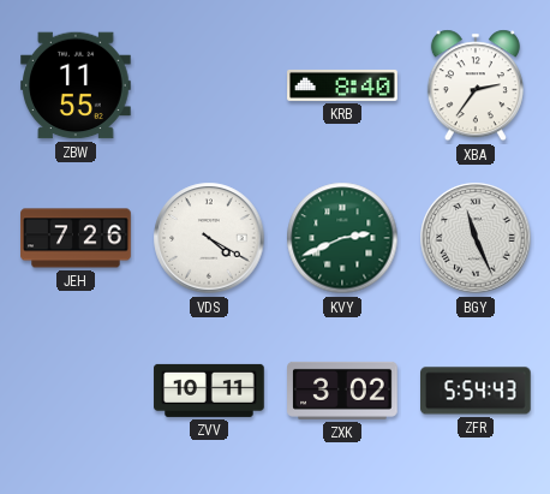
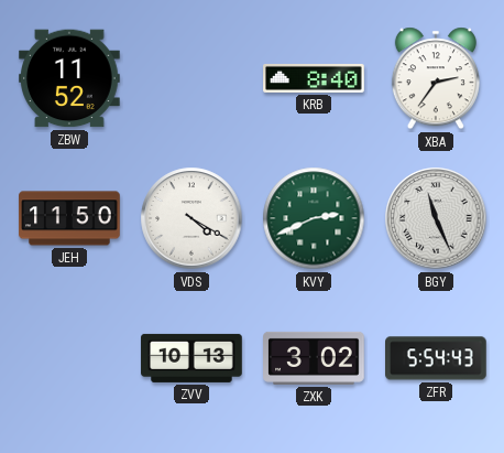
ZBW: 11:55 -> 11:52 (70, 78)
JEH: 7:26 -> 11:50 (69, 218)
ZVV: 10:11 -> 10:13 (191, 358)
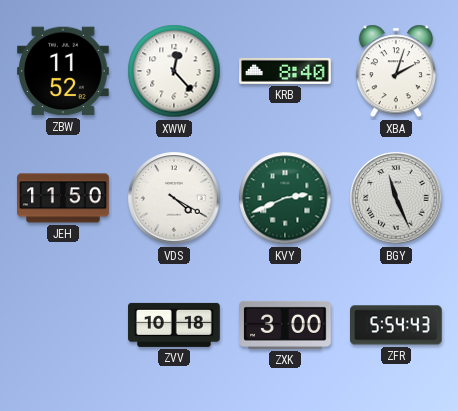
XWW: none -> 12:23 (174, 71)
XBA: 2:36 -> 2:03 (396, 71)
ZVV: 10:13 -> 10:18 (174, 325)
ZXK: 3:02 -> 3:00 (285, 325)
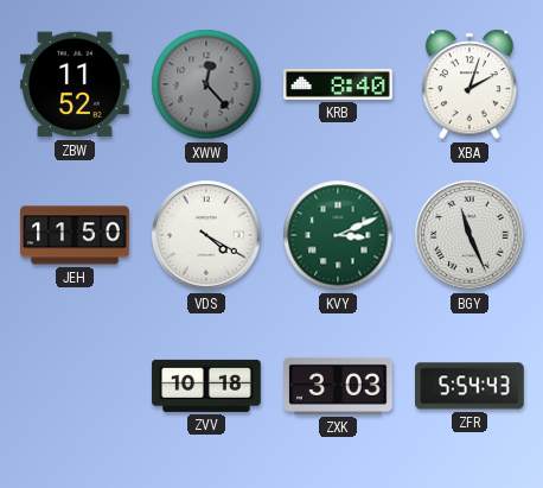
XWW dial: white -> grey (206, 84)
KVY: 2:41 -> 3:11 (338, 235)
ZXK: 3:00 -> 3:03 (338, 386)
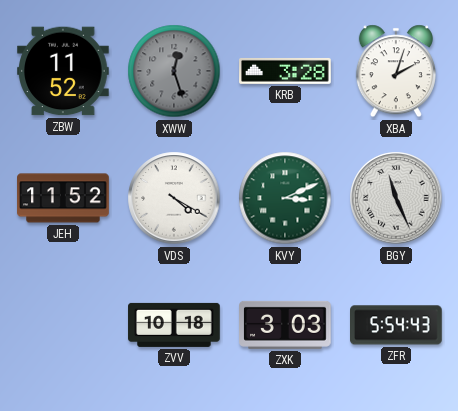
XWW: 12:23 -> 12:27 (174, 71)
KRB: 8:40 -> 3:28 (285, 71)
JEH: 11:50 -> 11:52 (63, 198)
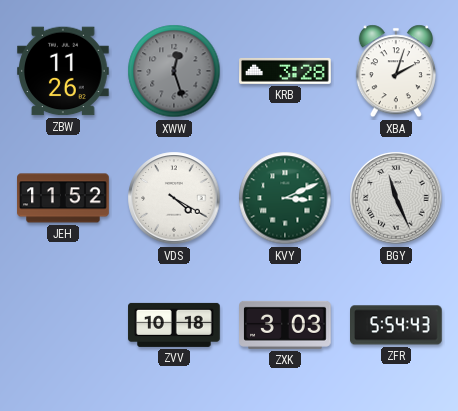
ZBW: 11:52 -> 11:26 (64, 71)
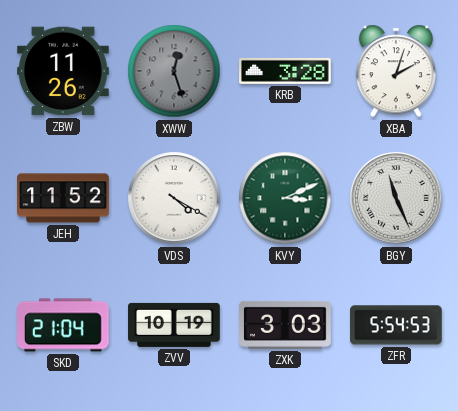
SKD: none -> 21:04 (64, 325)
ZVV: 10:18 -> 10:19 (174, 325)
ZFR: 5:54:43 -> 5:54:53 (397, 325)
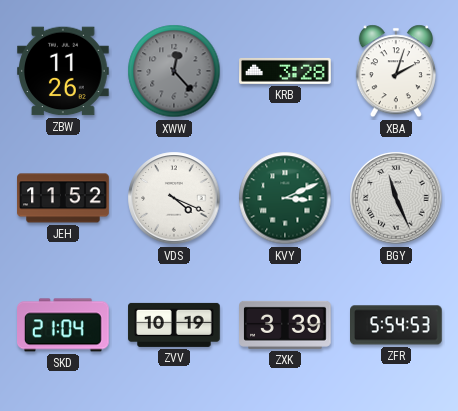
XWW: 12:27 -> 12:23 (174, 71)
VDS: 4:20 -> 4:19 (174, 198)
ZXK: 3:03 -> 3:39 (285, 325)
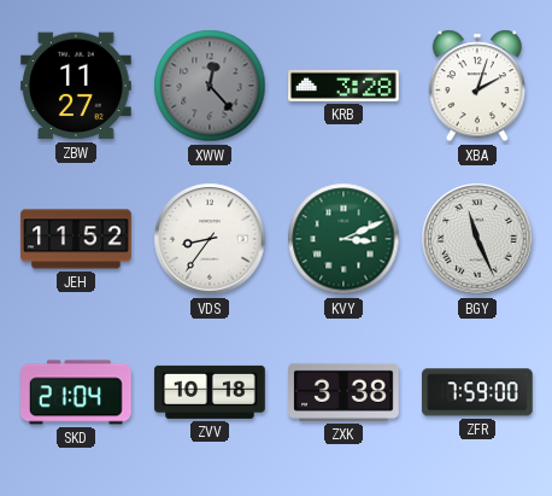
ZBW: 11:26 -> 11:27 (77, 86)
VDS: 4:19 -> 8:36 (210, 239)
ZVV: 10:19 -> 10:18 (210, 392)
ZXK: 3:39 -> 3:38 (343, 392)
ZFR: 5:54 -> 7:59 (478, 392)
